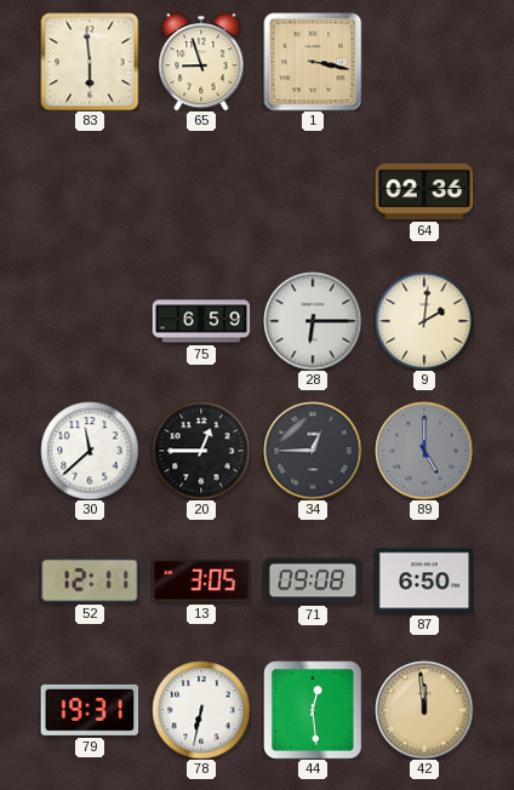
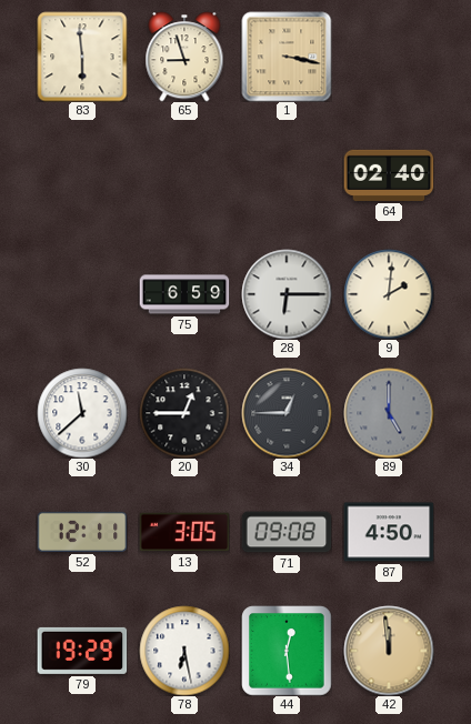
64: 02:36 -> 02:40 (389, 175)
87: 6:50 -> 4:50 (389, 532)
79: 19:31 -> 19:29 (82, 651)
78: 6:32 -> 6:28 (184, 651)
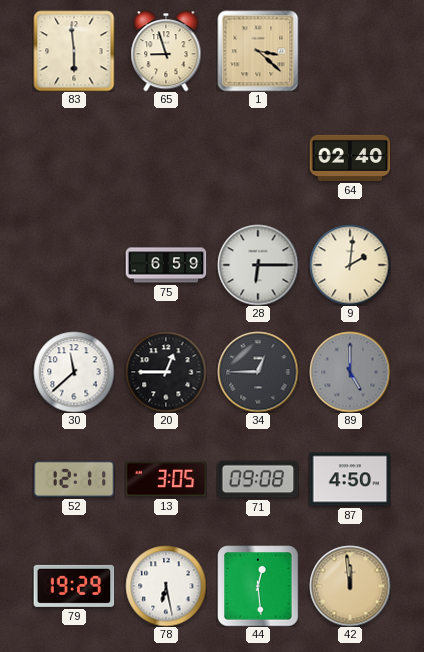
1: 3:17 -> 3:22 (258, 51)
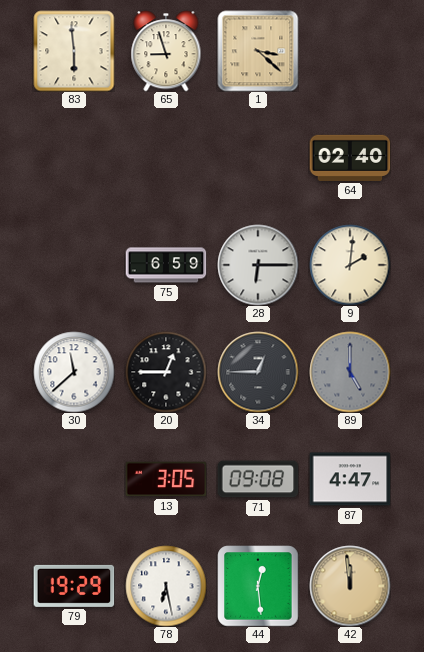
52: 12:11 -> none (74, 479)
87: 4:50 -> 4:47 (350, 479)
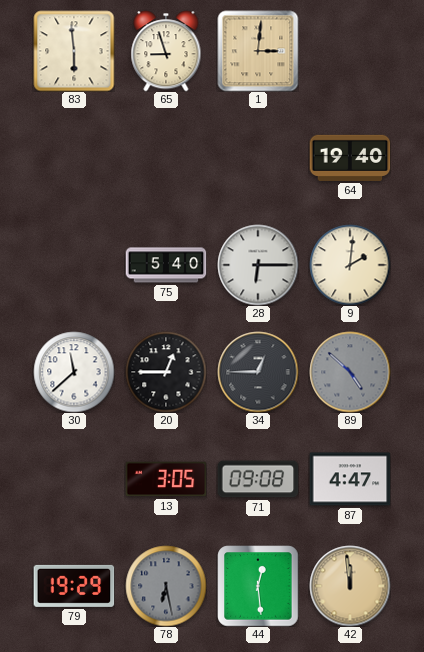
1: 3:22 -> 3:01 (258, 51)
64: 02:40 -> 19:40 (350, 158)
75: 6:59 -> 5:40 (166, 265)
89: 5:00 -> 4:52 (350, 372)
78 dial: white -> grey (166, 586)
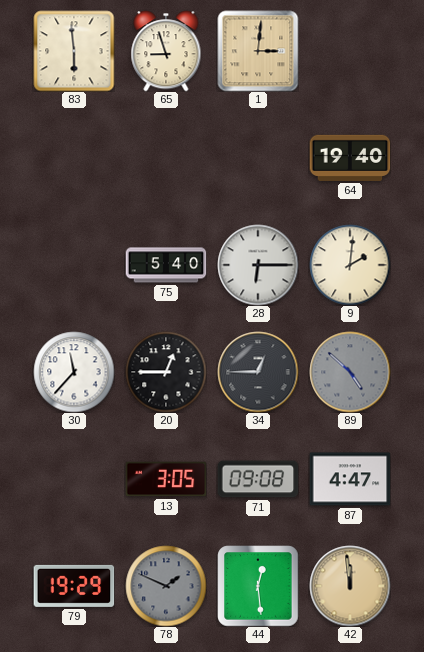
30: 11:38 -> 11:37 (74, 372)
78: 6:28 -> 1:49 (166, 586)
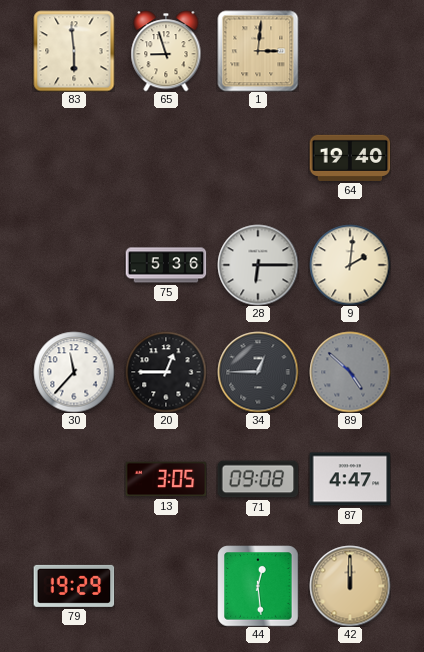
75: 5:40 -> 5:36 (166, 265)
78: 1:49 -> none (166, 586)
42: 11:59 -> 12:00 (350, 586)
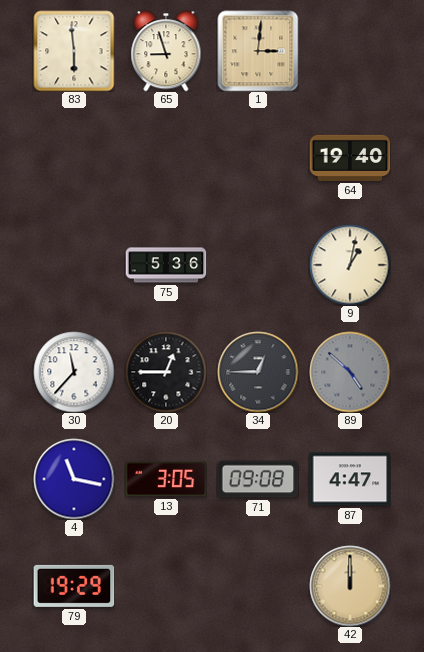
28: 6:15 -> none (258, 265)
9: 2:01 -> 1:02 (350, 265)
4: none -> 11:17 (74, 479)
44: 12:29 -> none (258, 586)
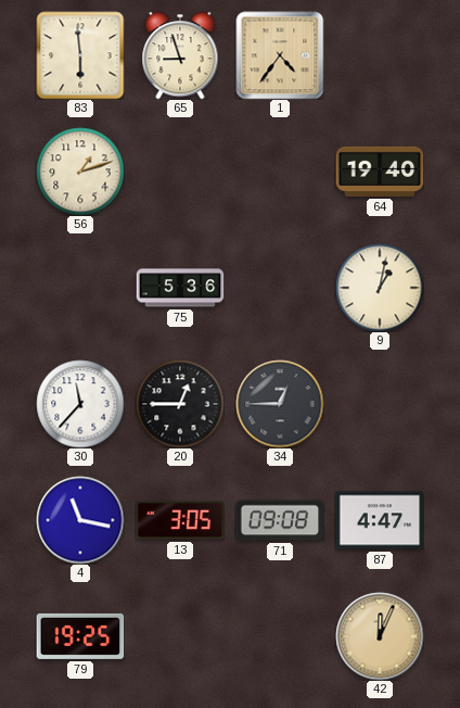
1: 3:01 -> 4:36 (280, 55)
56: none -> 1:12 (80, 172)
89: 4:52 -> none (350, 372)
79: 19:29 -> 19:25 (80, 636)
42: 12:00 -> 12:04 (380, 636)
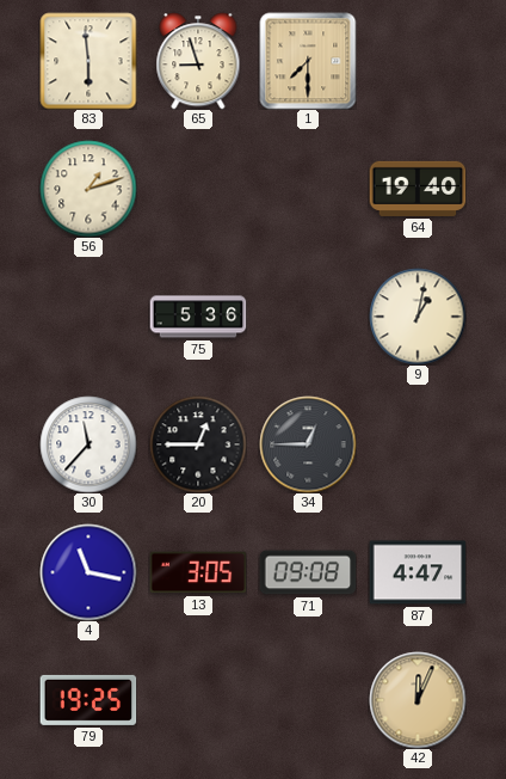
1: 4:36 -> 7:30 (308, 61)
